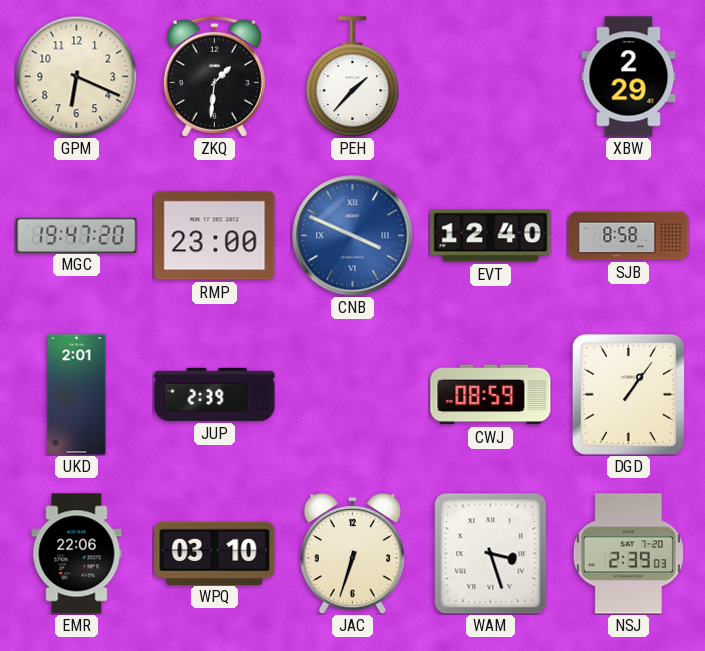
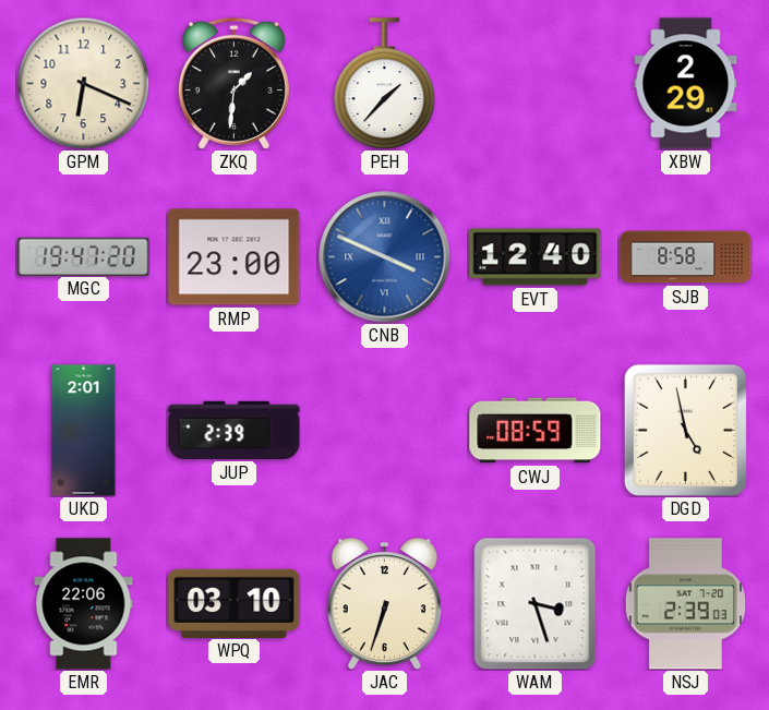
DGD: 1:06 -> 4:58 (685, 430)
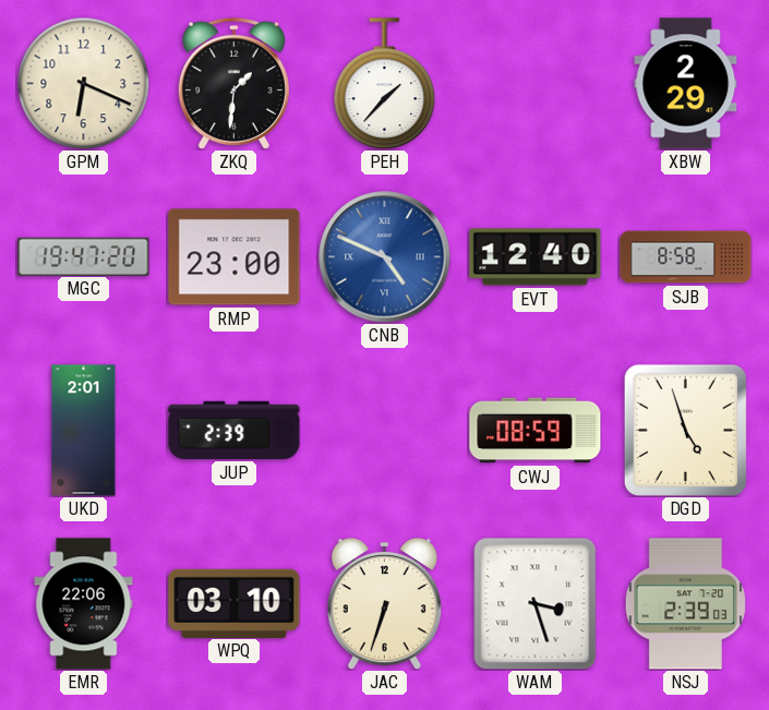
CNB: 3:49 -> 4:49 (385, 257)
DGD: 4:58 -> 4:57 (685, 430)
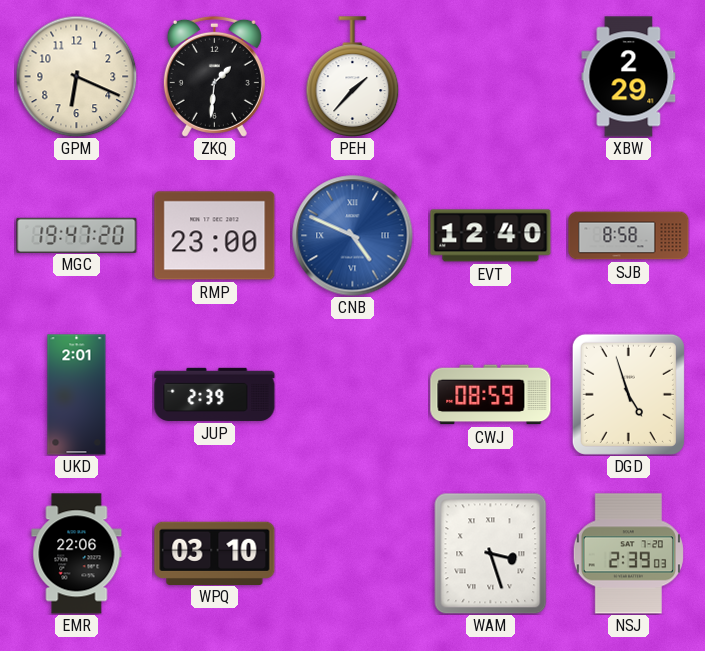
JAC: 6:33 -> none (384, 603)
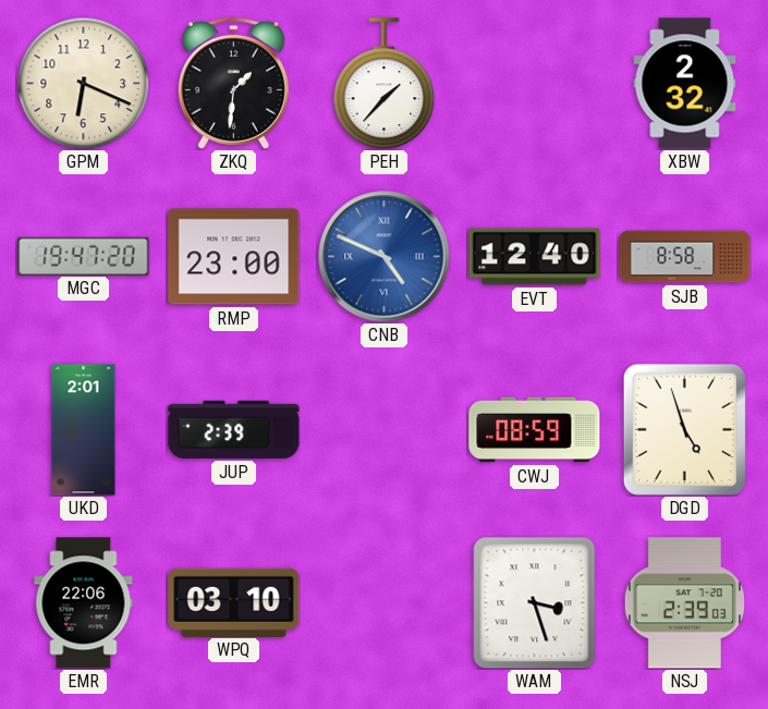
XBW: 2:29 -> 2:32 (685, 84)
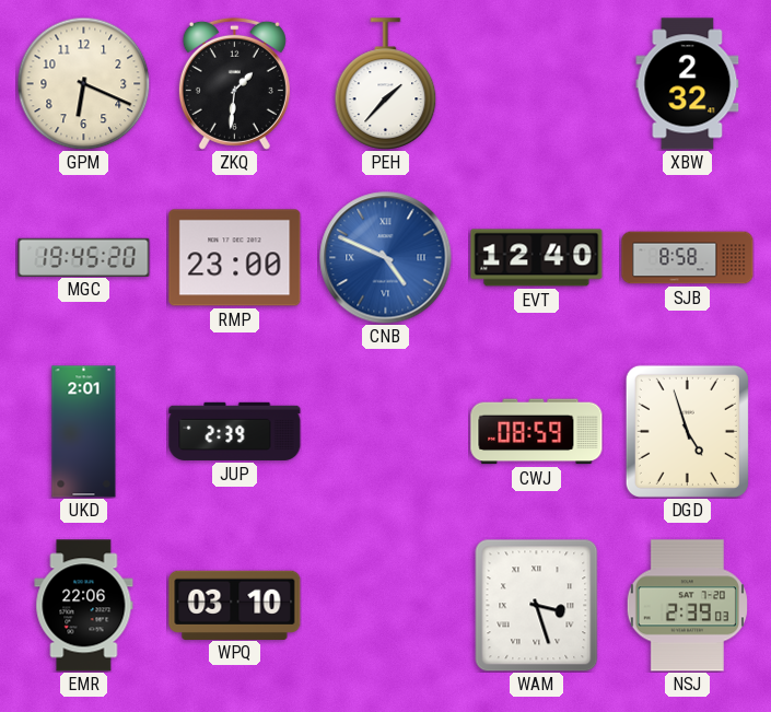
MGC: 19:47 -> 19:45 (84, 257)
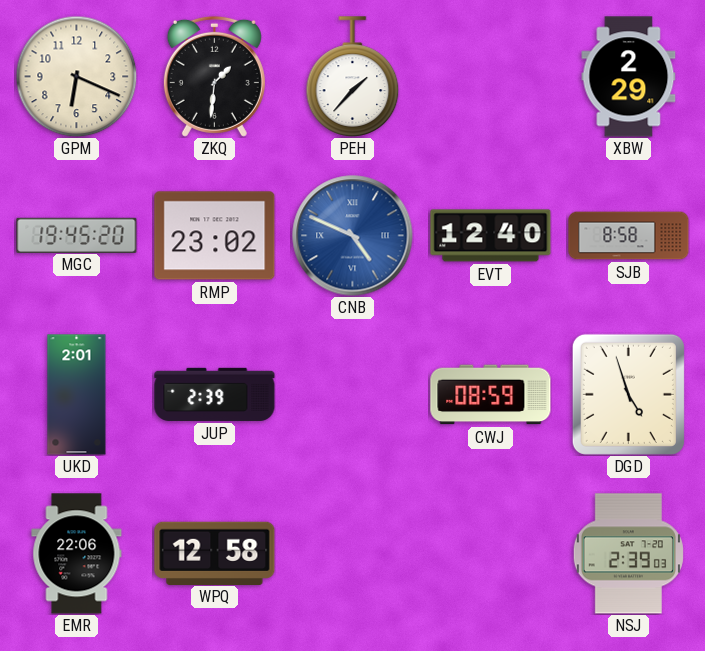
XBW: 2:32 -> 2:29 (629, 77)
RMP: 23:00 -> 23:02 (215, 236)
WPQ: 03:10 -> 12:58 (215, 553)
WAM: 3:27 -> none (537, 605)
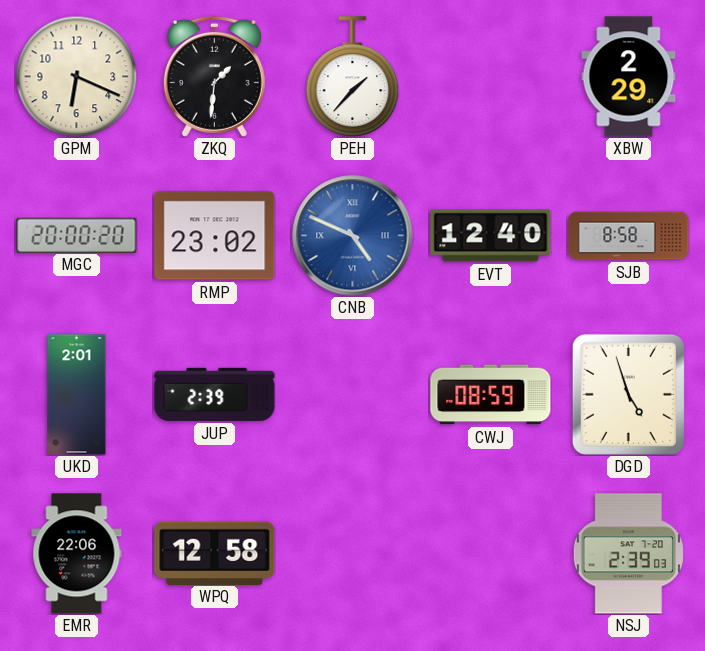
MGC: 19:45 -> 20:00 (77, 235)
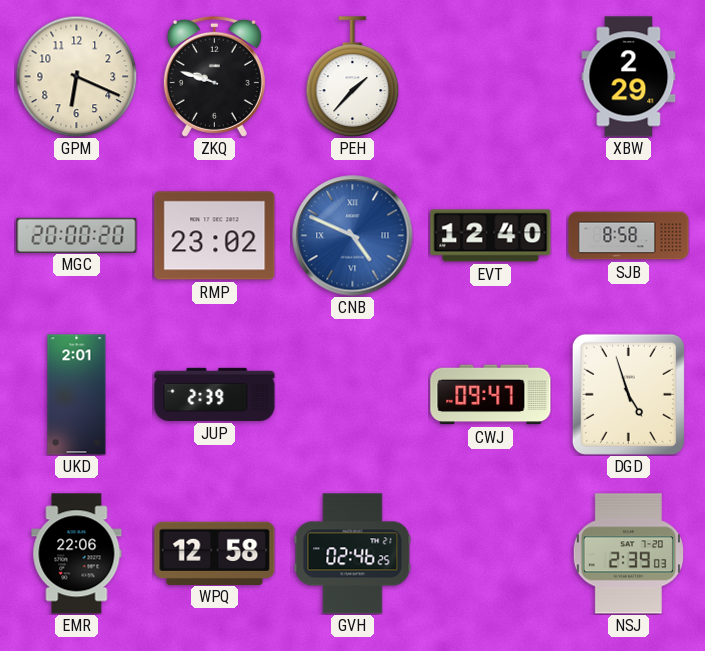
ZKQ: 1:31 -> 9:48 (214, 76)
CWJ: 08:59 -> 09:47 (491, 395)
GVH: none -> 02:46 (353, 554)
